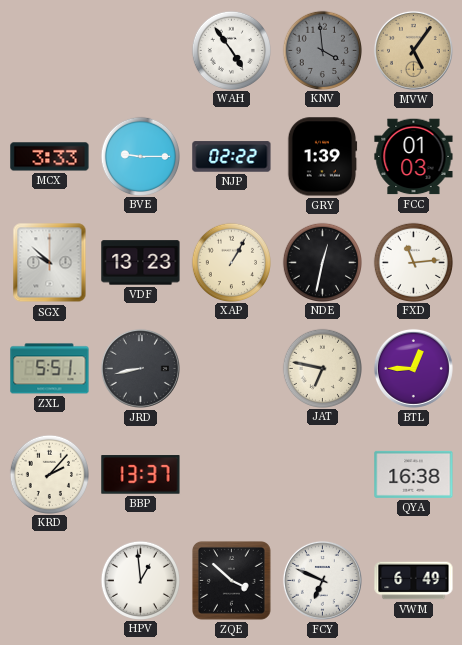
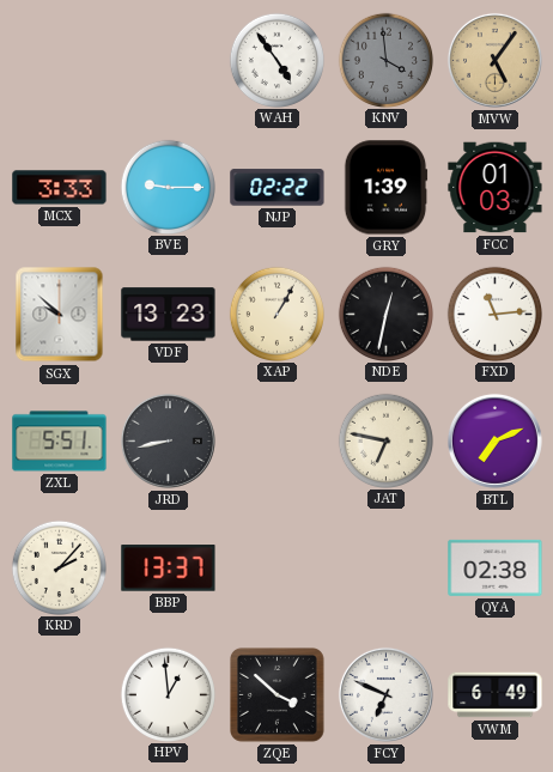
BTL: 12:45 -> 7:11 (494, 440)
QYA: 16:38 -> 02:38 (496, 567)
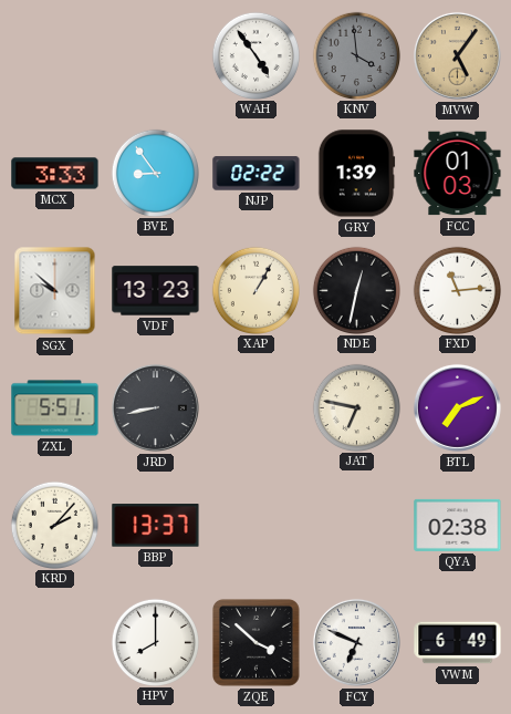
BVE: 9:15 -> 8:54 (155, 173)
HPV: 12:59 -> 8:00 (155, 642)
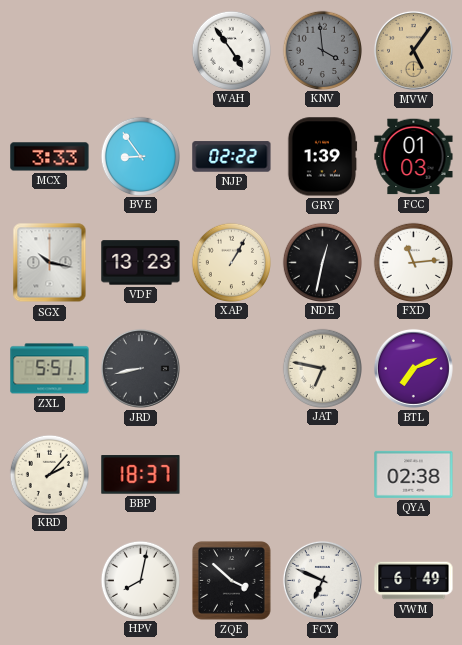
SGX: 9:52 -> 10:17 (50, 263)
BBP: 13:37 -> 18:37 (141, 475)
HPV: 8:00 -> 8:02 (140, 580)
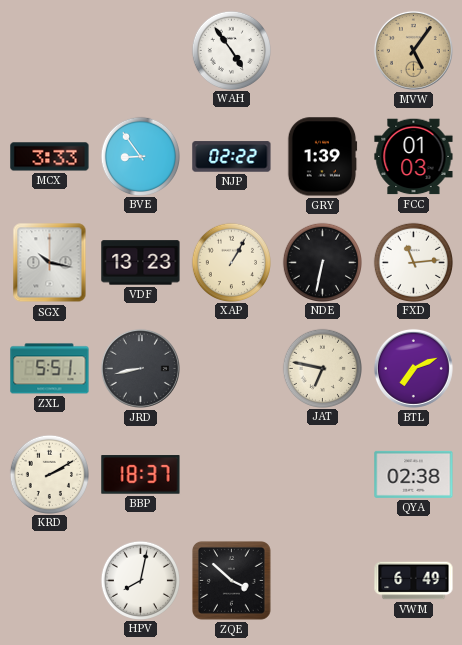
KNV: 3:59 -> none (322, 50)
NDE: 12:32 -> 6:32 (322, 262)
KRD: 2:07 -> 2:10 (49, 474)
FCY: 6:49 -> none (322, 580)
